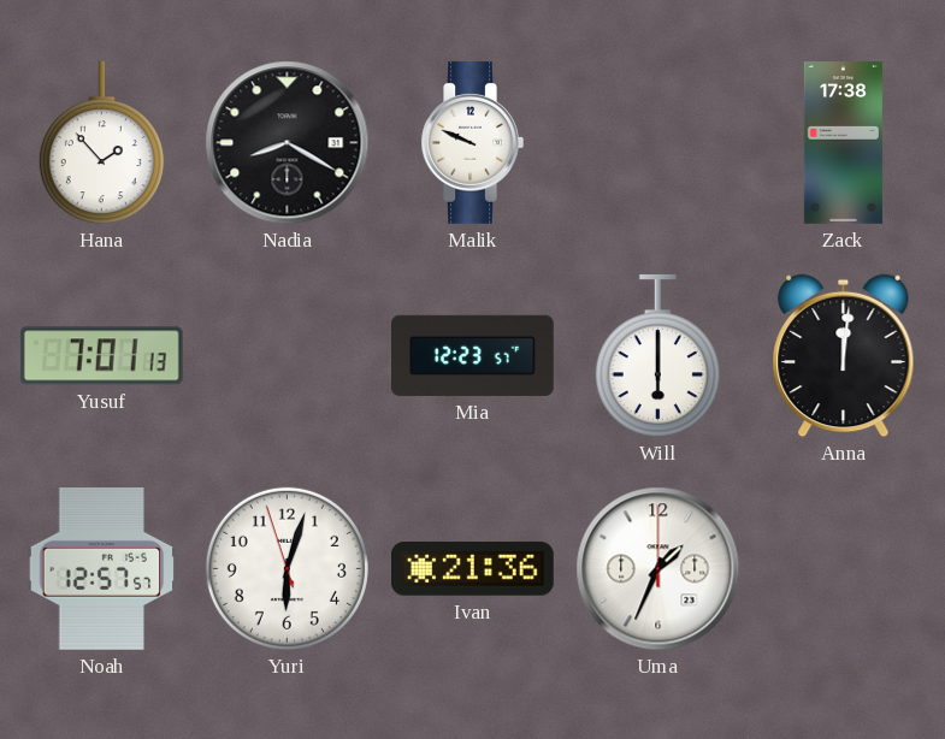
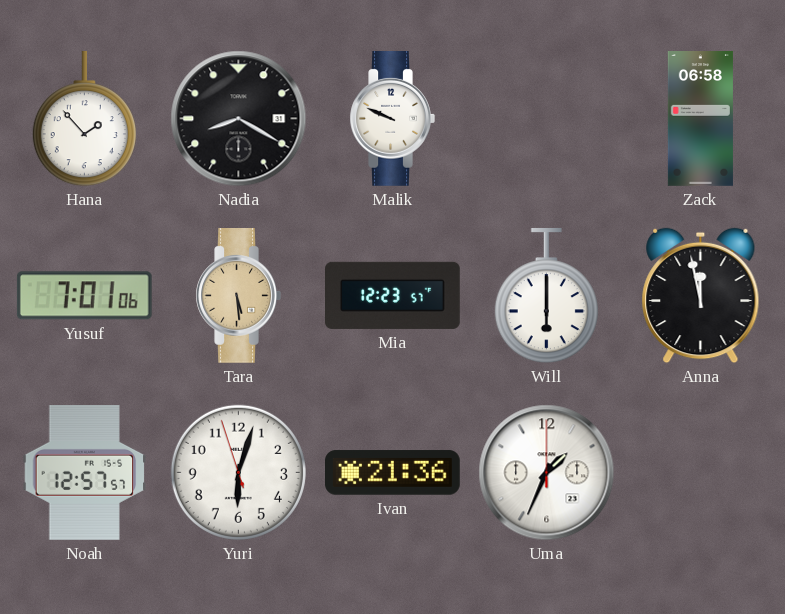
Zack: 17:38 -> 06:58 (700, 119)
Yusuf: 7:01:13 -> 7:01:06 (84, 296)
Tara: none -> 5:29 (238, 296)
Anna: 12:01 -> 11:58 (701, 296)
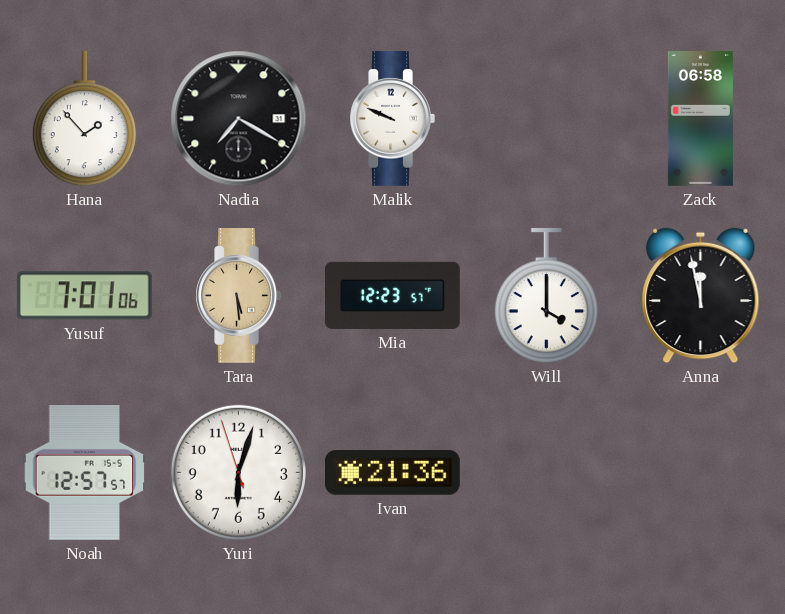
Nadia: 8:20 -> 7:20 (239, 119)
Will: 6:00 -> 4:00 (546, 296)
Uma: 1:34 -> none (547, 473)
